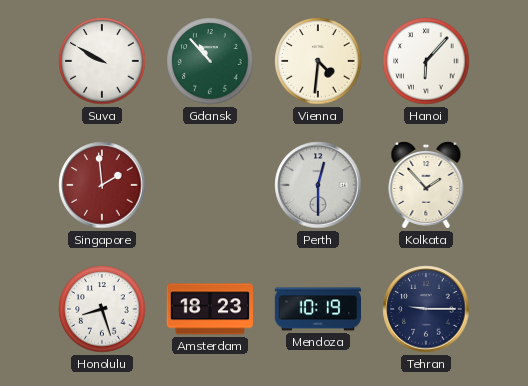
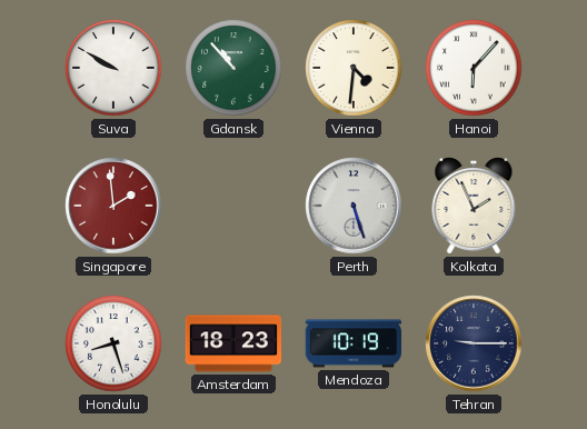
Perth: 12:30 -> 5:27 (354, 206)
Kolkata: 1:53 -> 1:56 (474, 207)
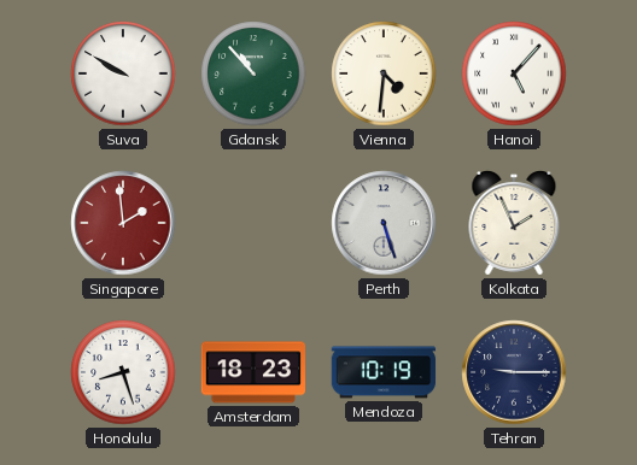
Hanoi: 6:07 -> 5:07 (514, 73)
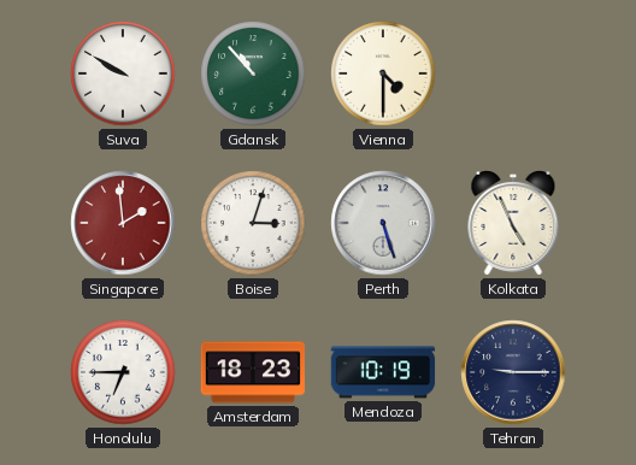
Vienna: 4:31 -> 4:30 (383, 73)
Hanoi: 5:07 -> none (514, 73)
Boise: none -> 3:03 (253, 223)
Kolkata: 1:56 -> 4:56 (513, 224)
Honolulu: 8:27 -> 6:45 (123, 372)
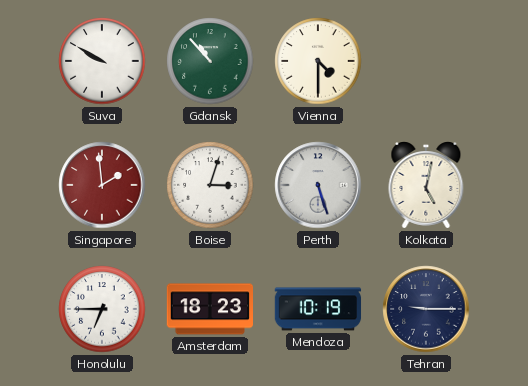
Kolkata: 4:56 -> 5:02 (426, 186)
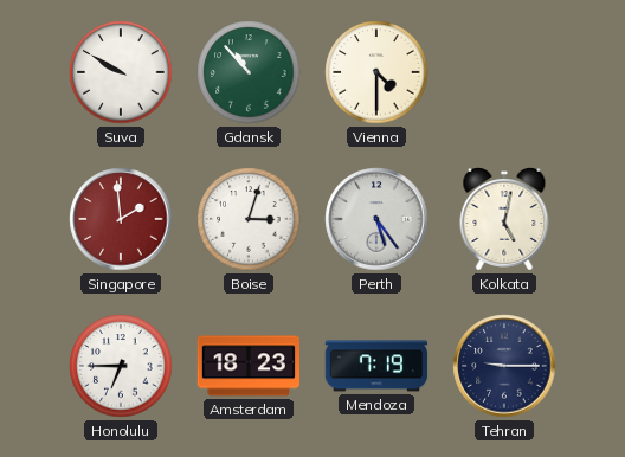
Perth: 5:27 -> 5:24 (376, 219)
Mendoza: 10:19 -> 7:19 (376, 366)
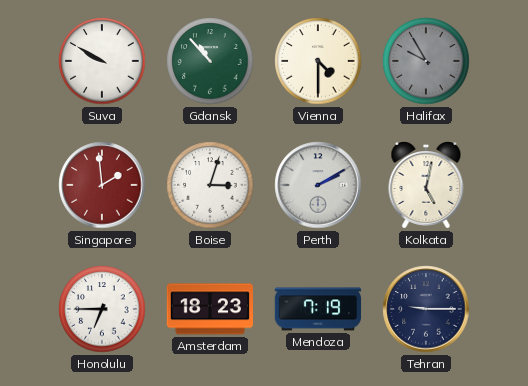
Halifax: none -> 9:55 (426, 61)
Perth: 5:24 -> 2:10 (318, 185)
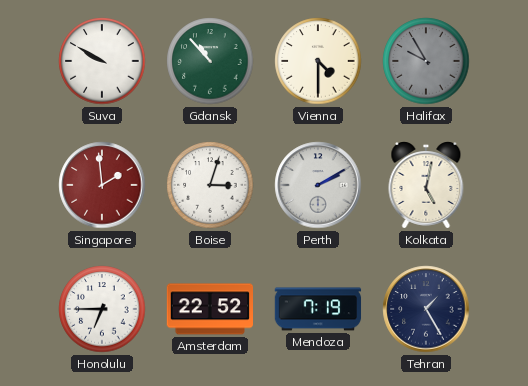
Amsterdam: 18:23 -> 22:52 (209, 309)
Tehran: 9:15 -> 1:25 (426, 309)
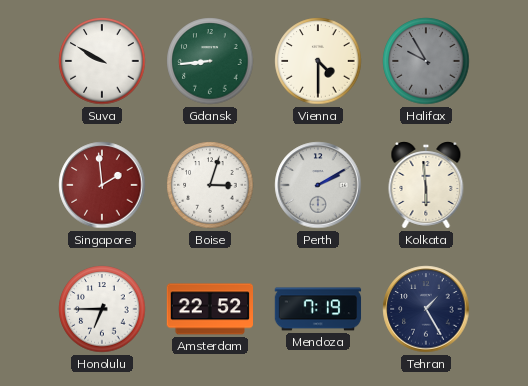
Gdansk: 10:53 -> 8:44 (210, 61)
Kolkata: 5:02 -> 5:59 (426, 186)
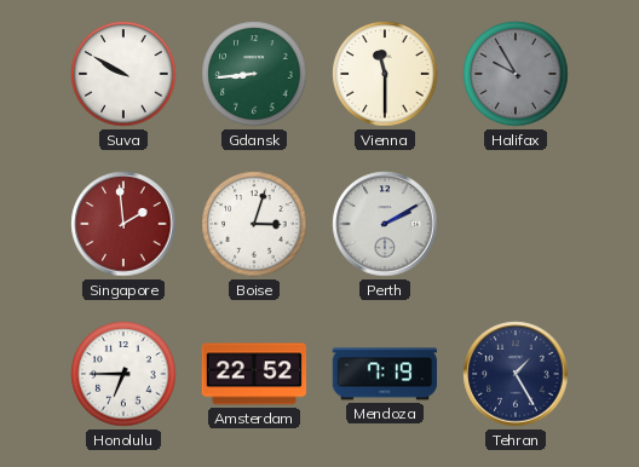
Vienna: 4:30 -> 11:30 (385, 74)
Kolkata: 5:59 -> none (426, 186)
